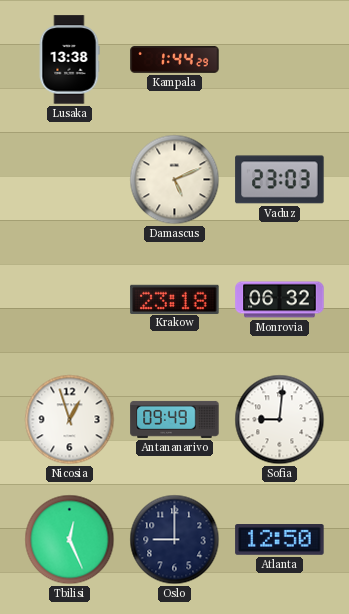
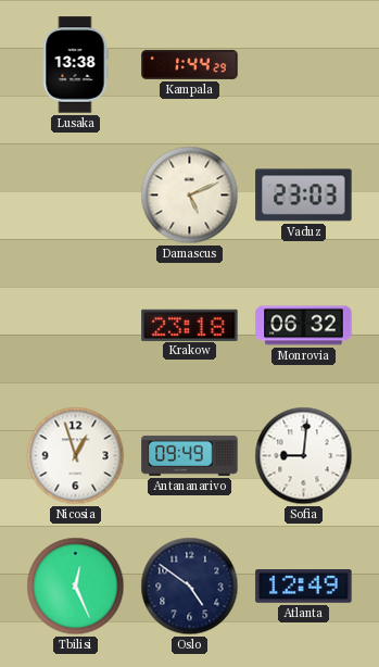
Oslo: 9:00 -> 4:51 (190, 587)
Atlanta: 12:50 -> 12:49 (304, 587)
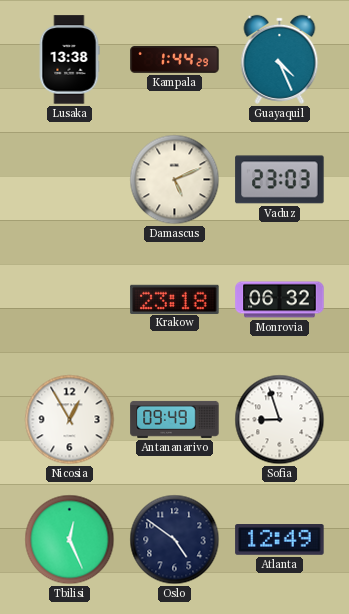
Guayaquil: none -> 4:26 (280, 59)
Nicosia: 12:57 -> 12:55 (70, 420)
Sofia: 9:01 -> 8:57 (280, 420)
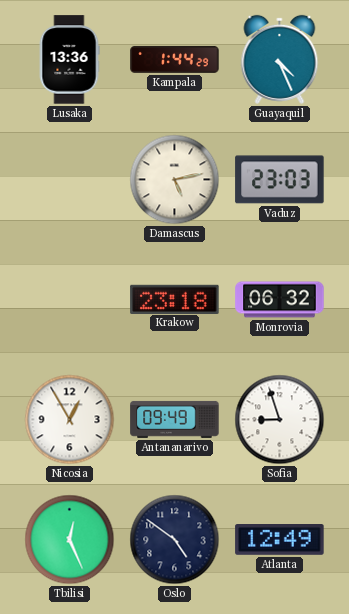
Lusaka: 13:38 -> 13:36 (69, 60)
Damascus: 5:11 -> 5:13 (175, 180)
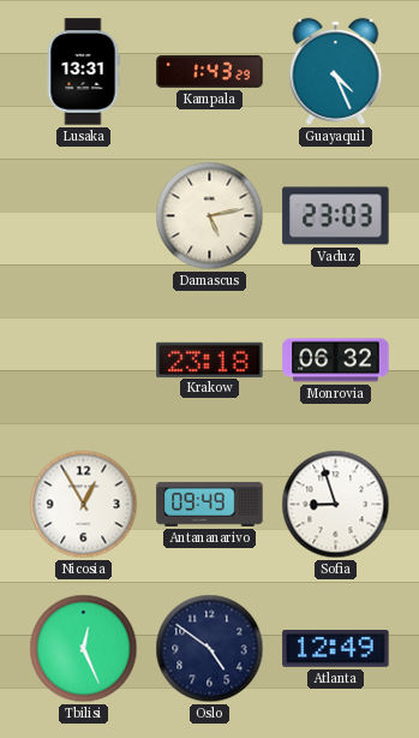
Lusaka: 13:36 -> 13:31 (83, 72)
Kampala: 1:44 -> 1:43 (210, 71)
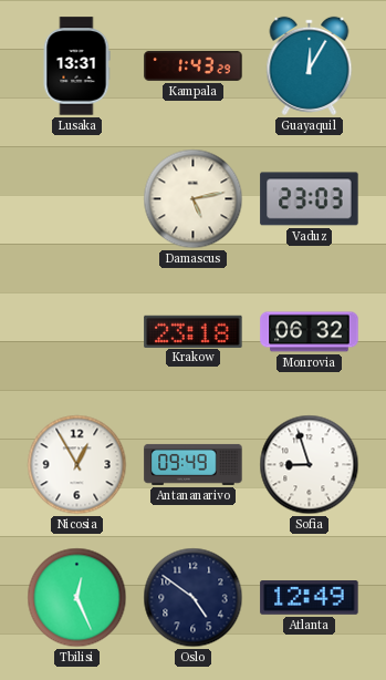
Guayaquil: 4:26 -> 12:05 (310, 65)
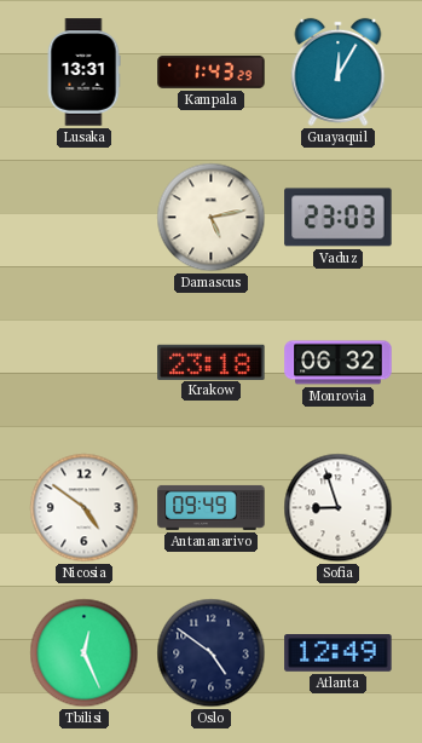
Nicosia: 12:55 -> 4:51 (85, 508)
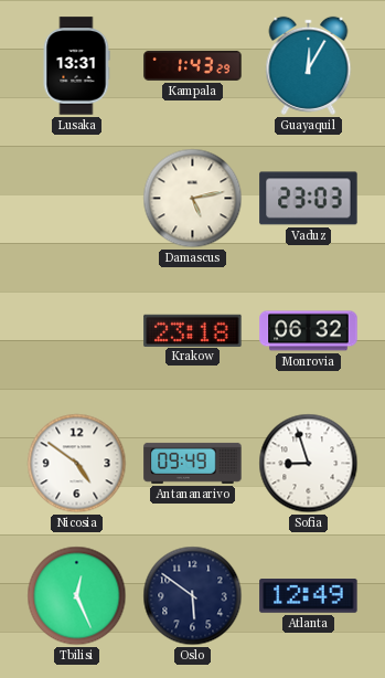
Oslo: 4:51 -> 5:51 (193, 596)
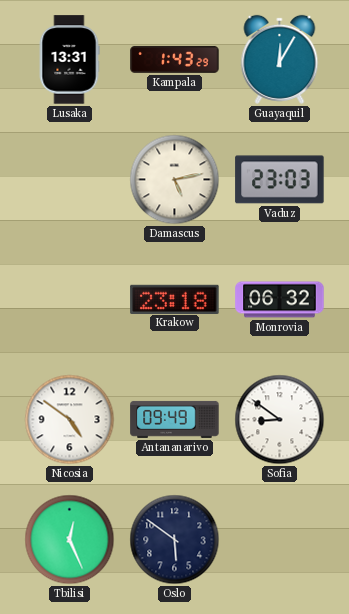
Sofia: 8:57 -> 8:51 (280, 420)
Atlanta: 12:49 -> none (309, 596)
